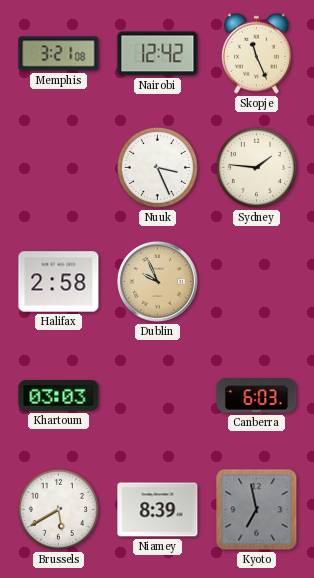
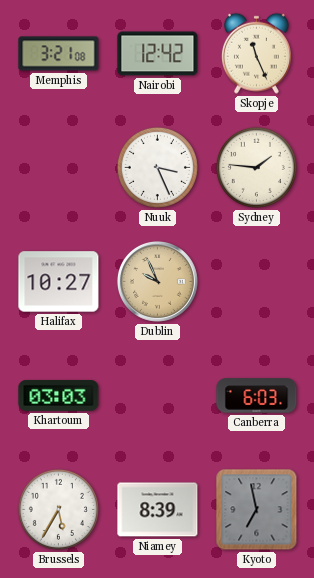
Halifax: 2:58 -> 10:27 (59, 282)
Brussels: 5:40 -> 5:35 (58, 509)
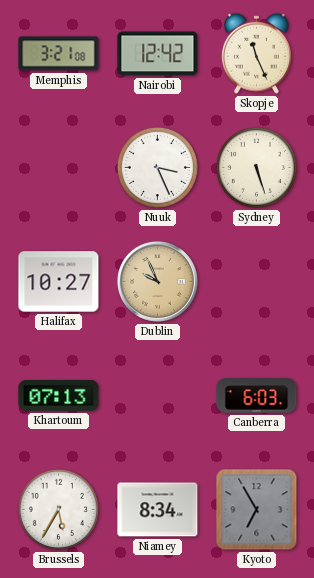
Sydney: 1:46 -> 5:27 (256, 167)
Khartoum: 03:03 -> 07:13 (59, 395)
Niamey: 8:39 -> 8:34 (158, 510)
Kyoto: 6:58 -> 6:55 (257, 510)
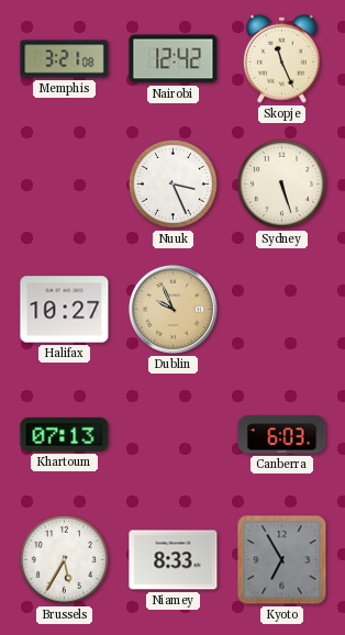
Niamey: 8:34 -> 8:33 (174, 560)
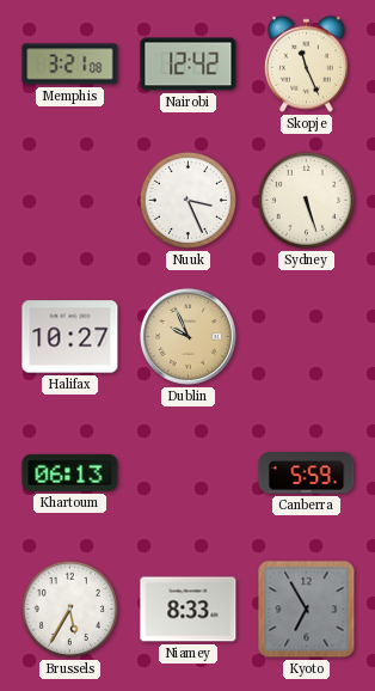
Khartoum: 07:13 -> 06:13 (70, 472)
Canberra: 6:03 -> 5:59 (307, 473)
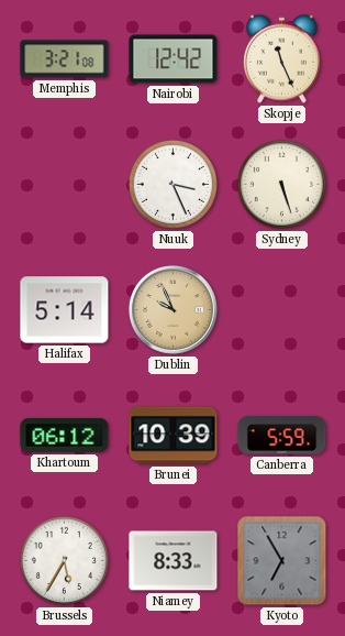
Halifax: 10:27 -> 5:14 (65, 310)
Khartoum: 06:13 -> 06:12 (65, 435)
Brunei: none -> 10:39 (174, 436)
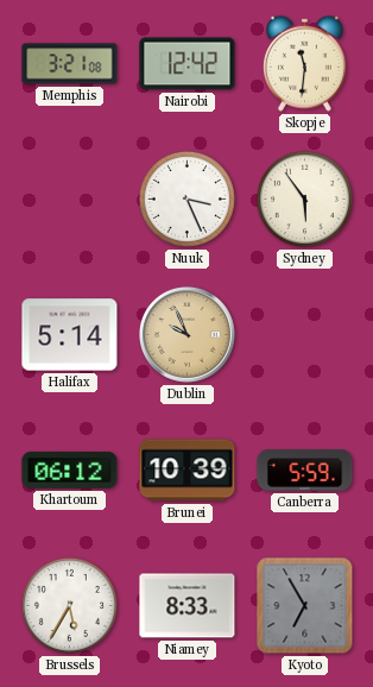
Skopje: 11:26 -> 11:31 (304, 63)
Sydney: 5:27 -> 5:54 (304, 198)
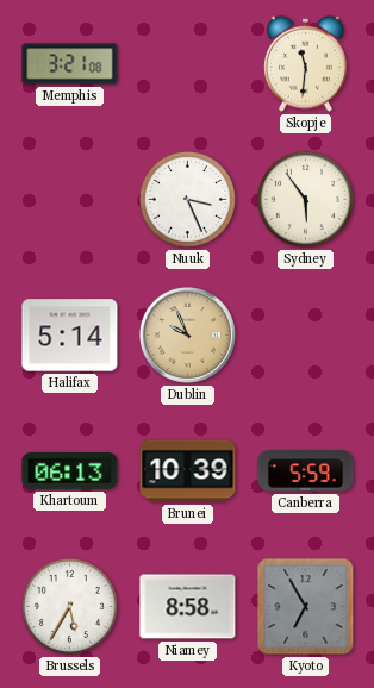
Nairobi: 12:42 -> none (188, 64)
Khartoum: 06:12 -> 06:13 (70, 470)
Niamey: 8:33 -> 8:58 (188, 607)
